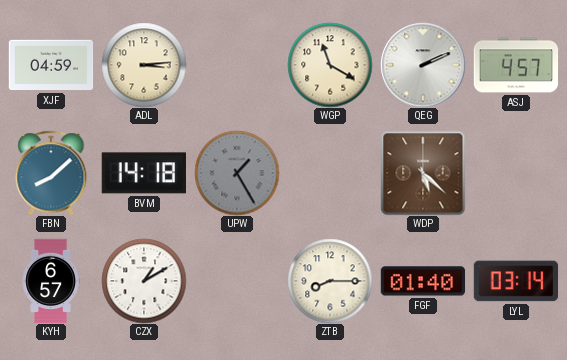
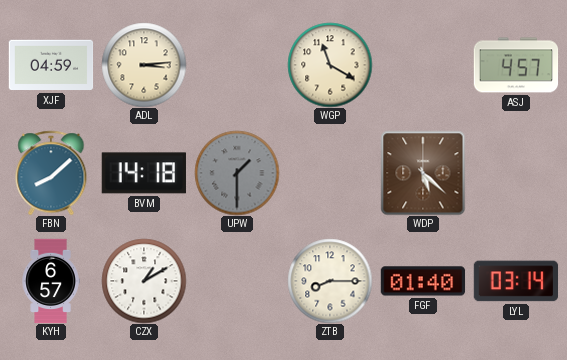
QEG: 2:11 -> none (423, 65)
UPW: 1:25 -> 1:30 (237, 173)
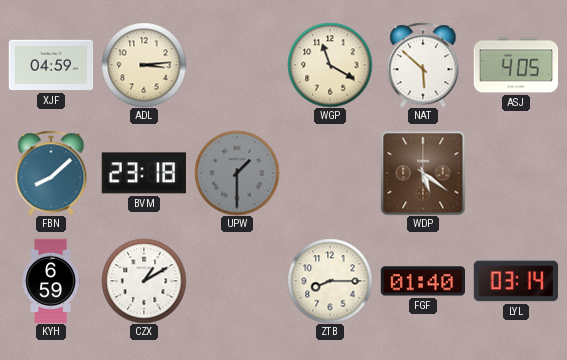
NAT: none -> 5:52 (423, 65)
ASJ: 4:57 -> 4:05 (516, 65)
BVM: 14:18 -> 23:18 (144, 173)
WDP: 5:22 -> 5:21 (423, 173)
KYH: 6:57 -> 6:59 (51, 281)
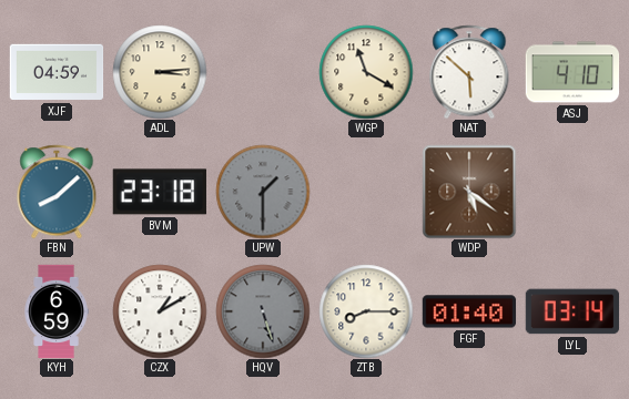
ASJ: 4:05 -> 4:10 (572, 72)
HQV: none -> 5:27 (263, 311)
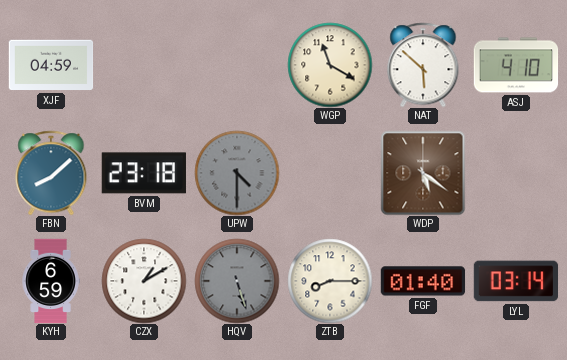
ADL: 3:14 -> none (160, 72)
UPW: 1:30 -> 4:30 (237, 173)
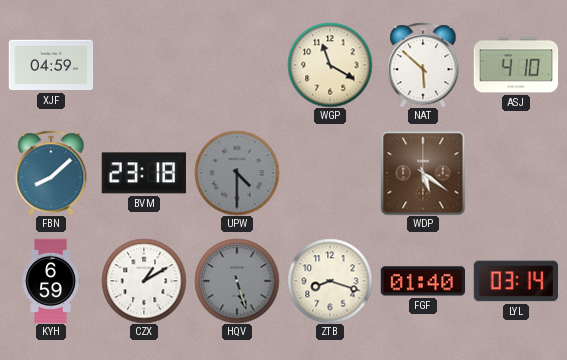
ZTB: 8:15 -> 8:18 (330, 281)
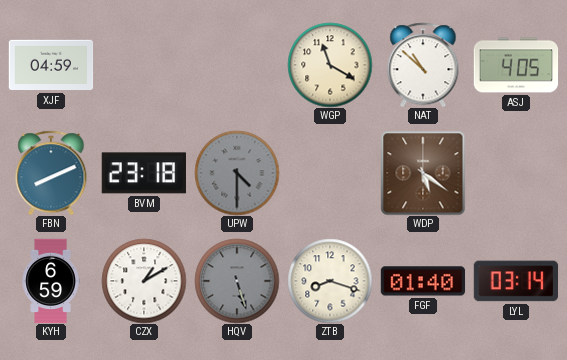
NAT: 5:52 -> 10:52 (423, 65)
ASJ: 4:10 -> 4:05 (516, 65)
FBN: 8:08 -> 8:11 (51, 173)
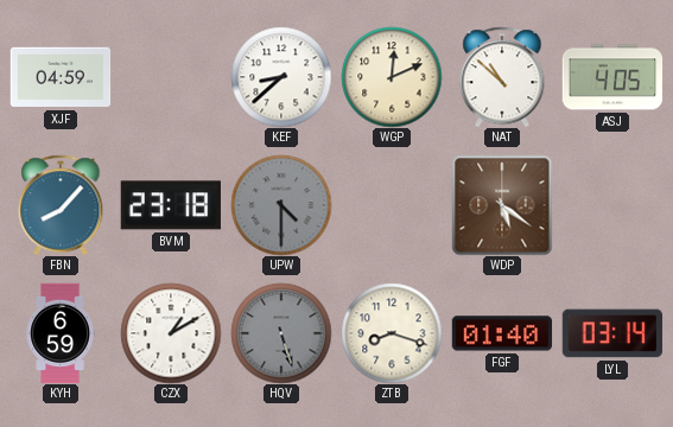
KEF: none -> 8:38 (281, 77)
WGP: 11:20 -> 12:11 (392, 77)
FBN: 8:11 -> 8:07 (61, 205)
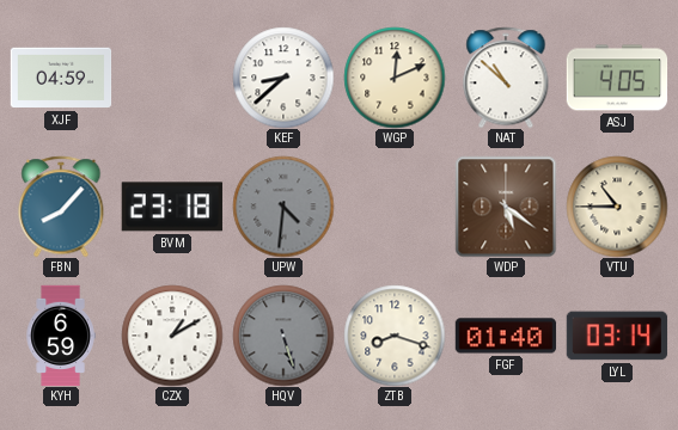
UPW: 4:30 -> 4:31 (283, 207)
VTU: none -> 10:45 (617, 207)
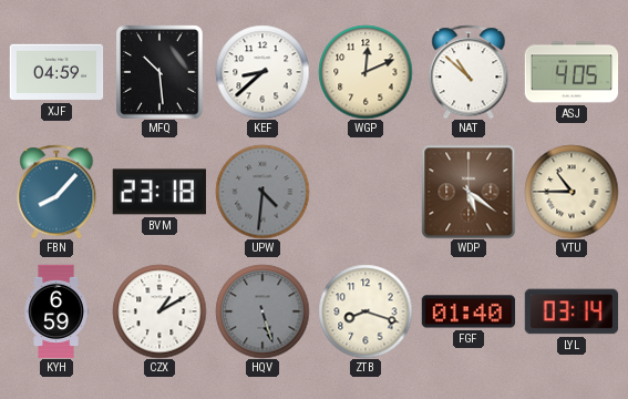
MFQ: none -> 10:29 (161, 72)
